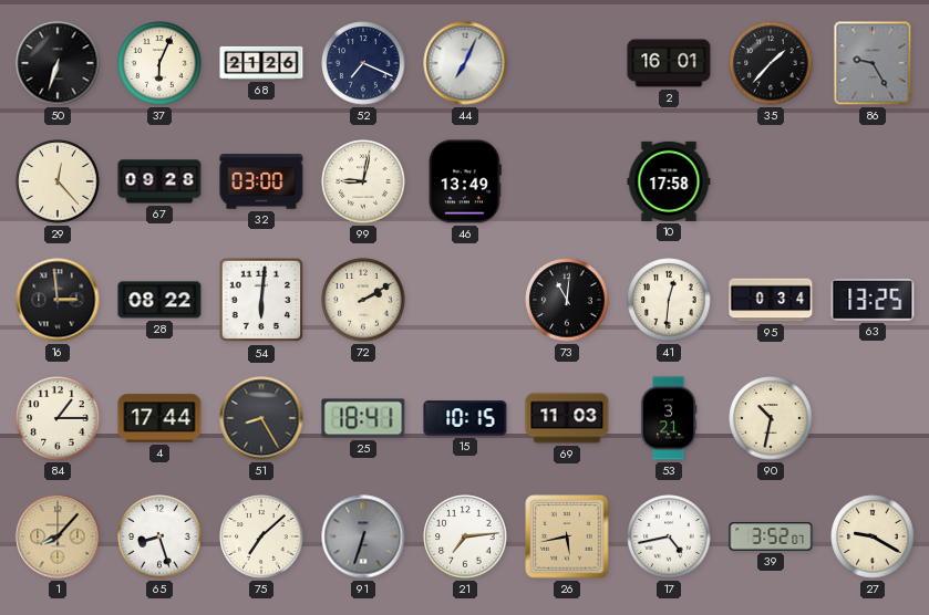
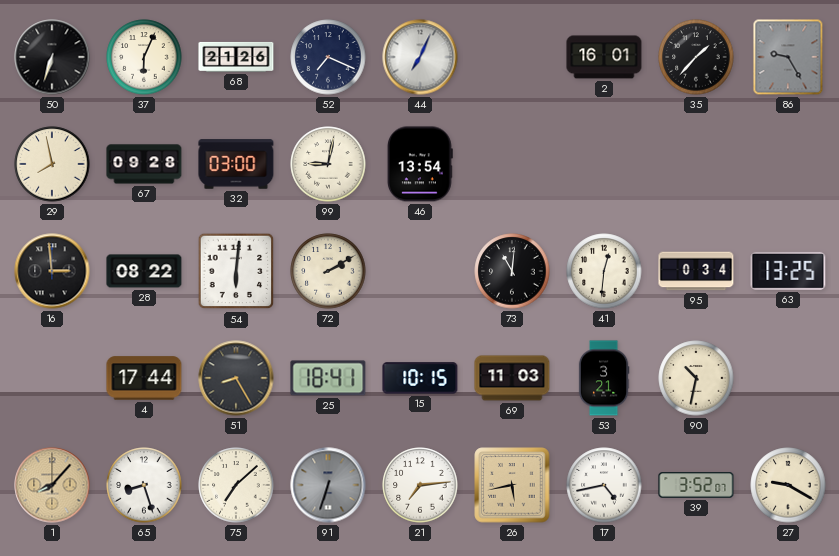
29: 12:23 -> 7:58 (52, 164)
46: 13:49 -> 13:54 (420, 164)
10: 17:58 -> none (669, 181)
84: 1:15 -> none (58, 418)
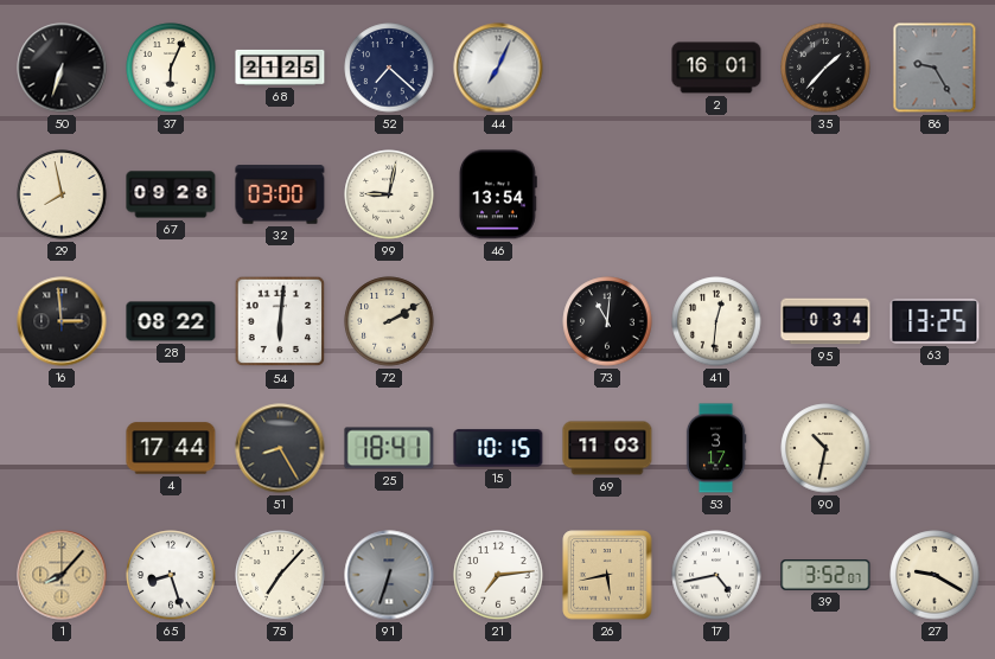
68: 21:26 -> 21:25 (280, 68)
52: 7:19 -> 7:22 (389, 68)
53: 3:21 -> 3:17 (716, 448)
75: 7:08 -> 7:07 (280, 575)
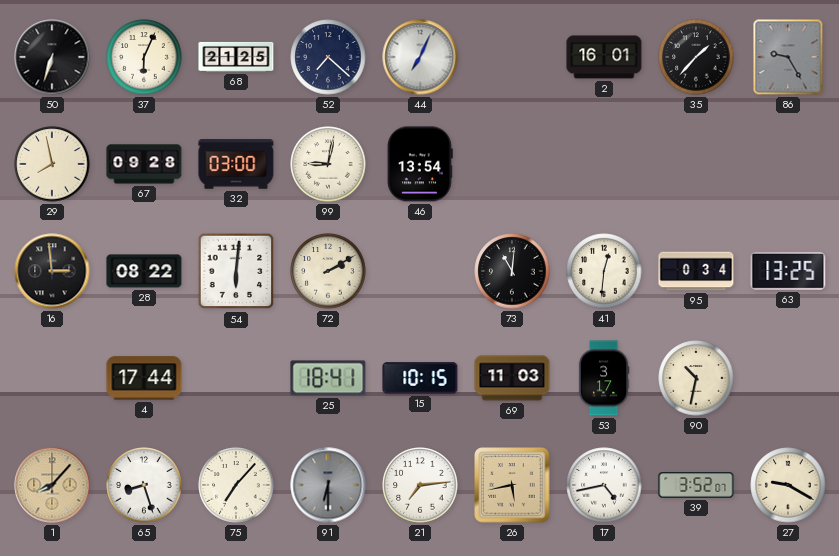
51: 8:25 -> none (280, 448)
91: 6:33 -> 6:30 (328, 485)
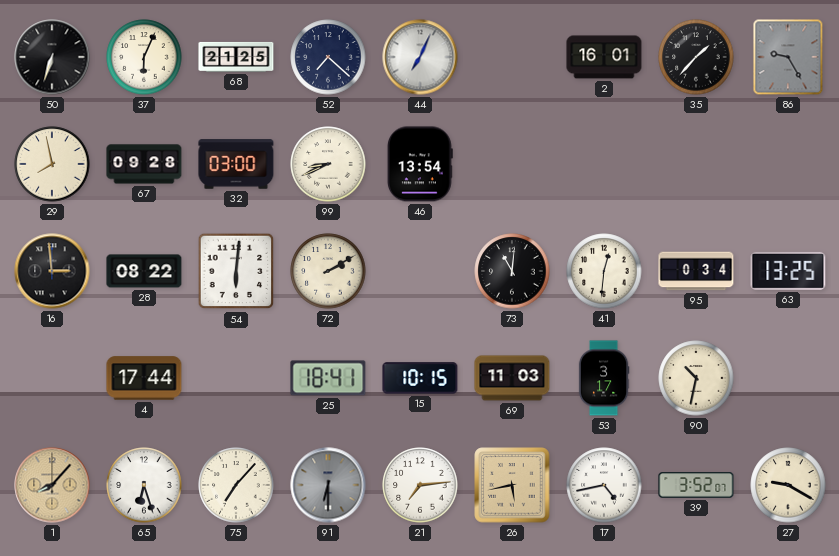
99: 9:02 -> 8:41 (328, 164)
65: 8:27 -> 6:27 (144, 485)
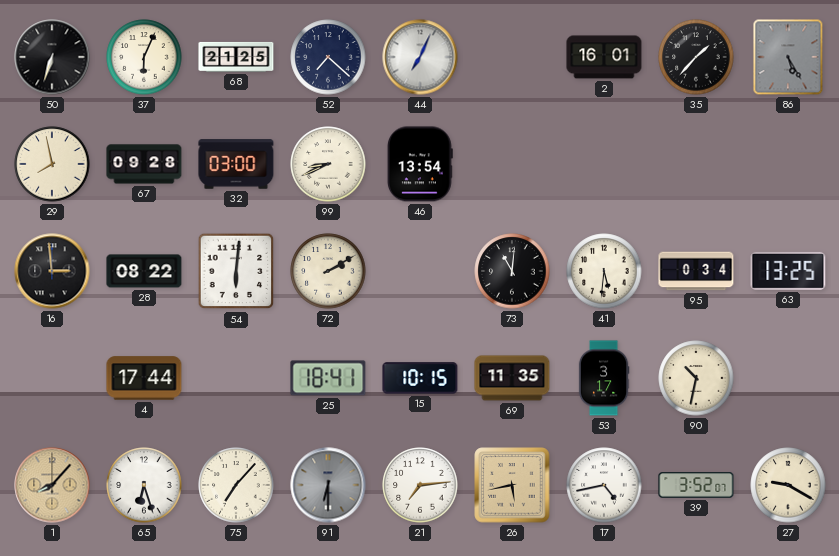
86: 9:25 -> 5:25 (788, 57)
41: 12:31 -> 5:31 (604, 271)
69: 11:03 -> 11:35 (512, 378)
